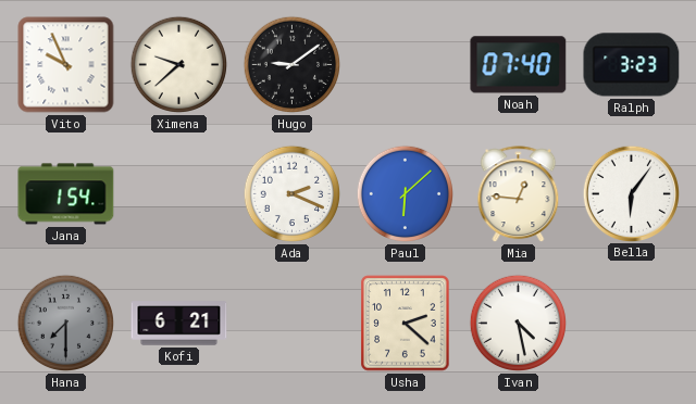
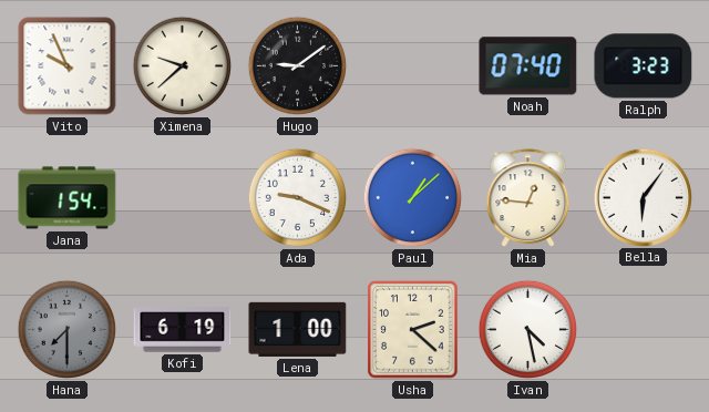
Ada: 2:19 -> 9:19 (298, 198)
Paul: 6:08 -> 1:08 (413, 198)
Kofi: 6:21 -> 6:19 (183, 330)
Lena: none -> 1:00 (298, 329)
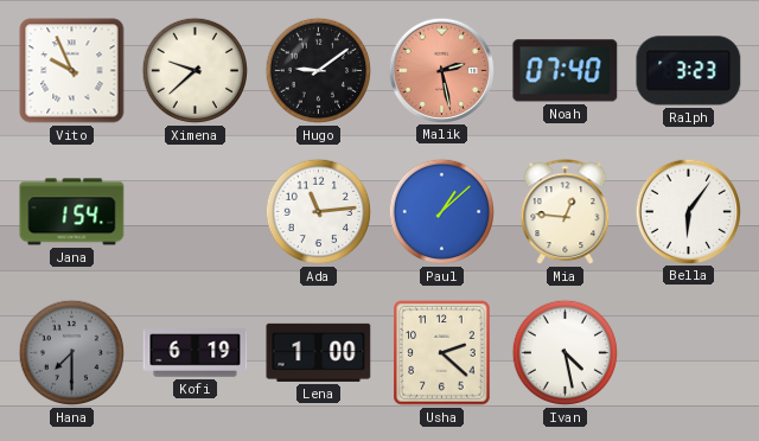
Malik: none -> 2:28 (441, 70)
Ada: 9:19 -> 11:14 (319, 212)
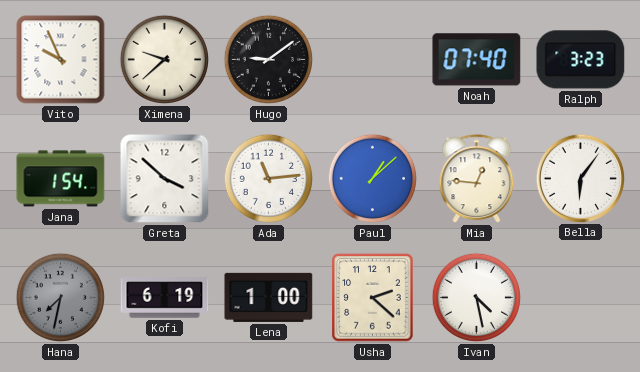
Malik: 2:28 -> none (441, 70)
Greta: none -> 3:52 (165, 179)
Hana: 7:30 -> 7:32 (61, 298)
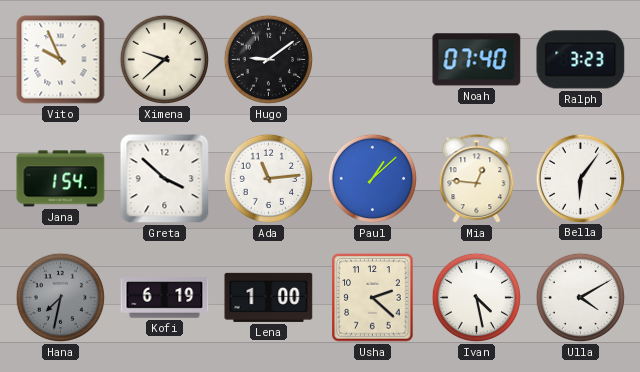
Ulla: none -> 4:10 (581, 298)
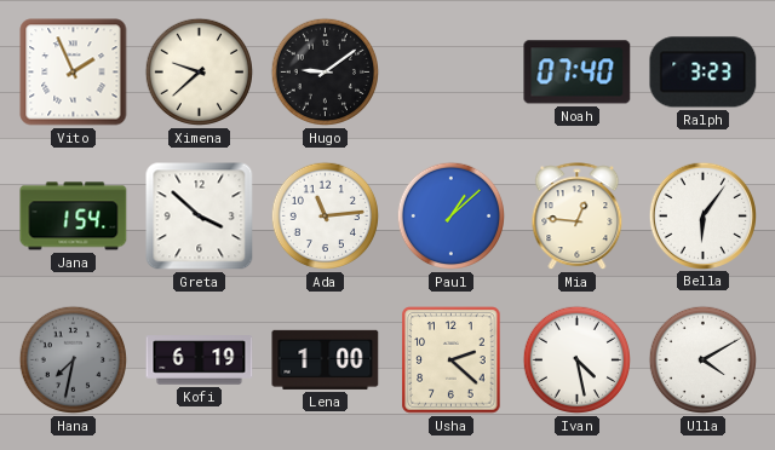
Vito: 9:56 -> 1:56 (74, 73)
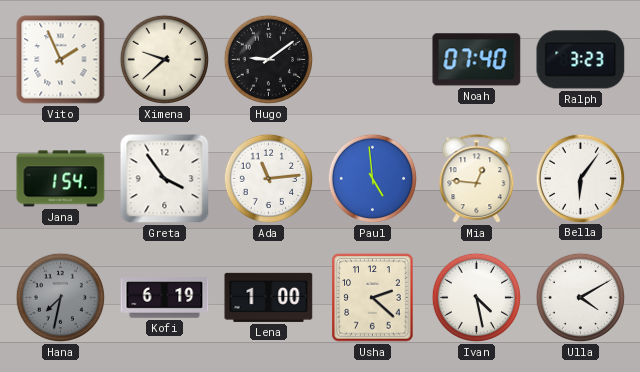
Greta: 3:52 -> 3:54 (165, 179)
Paul: 1:08 -> 4:59 (373, 179)
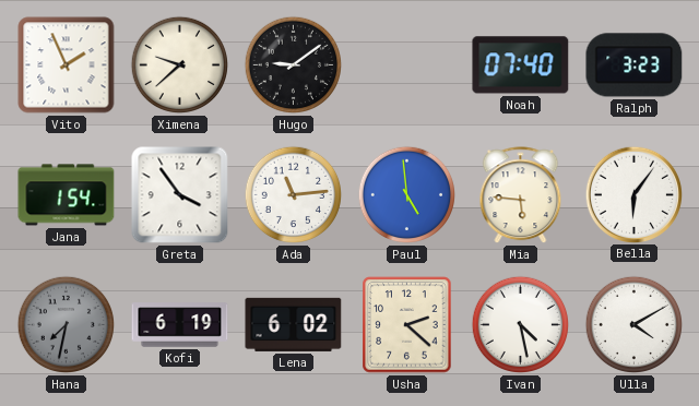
Mia: 12:46 -> 5:46 (521, 195)
Lena: 1:00 -> 6:02 (294, 324)
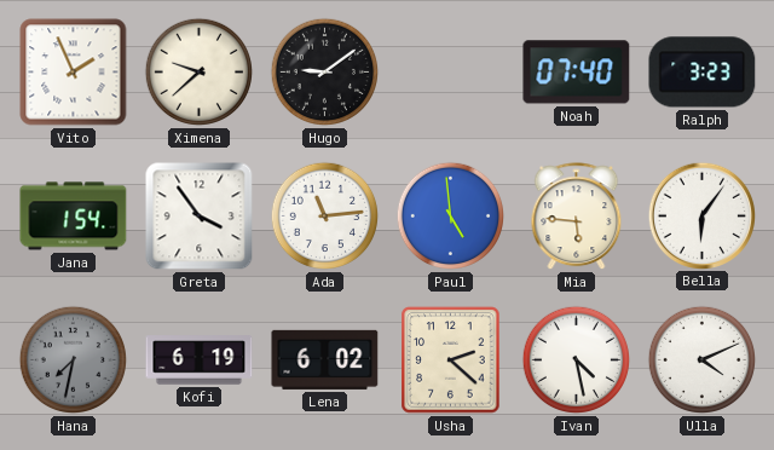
Ulla: 4:10 -> 4:11 (703, 360)
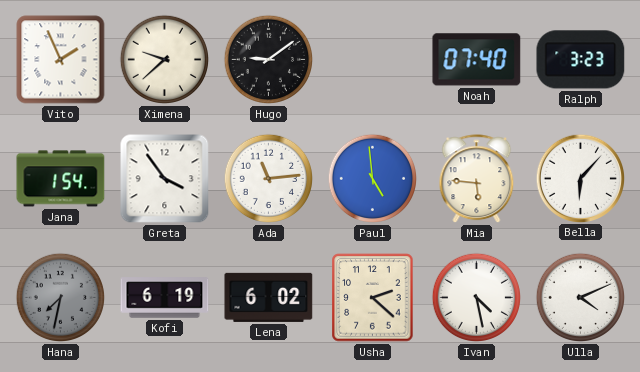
Bella: 6:06 -> 6:07 (580, 178)
